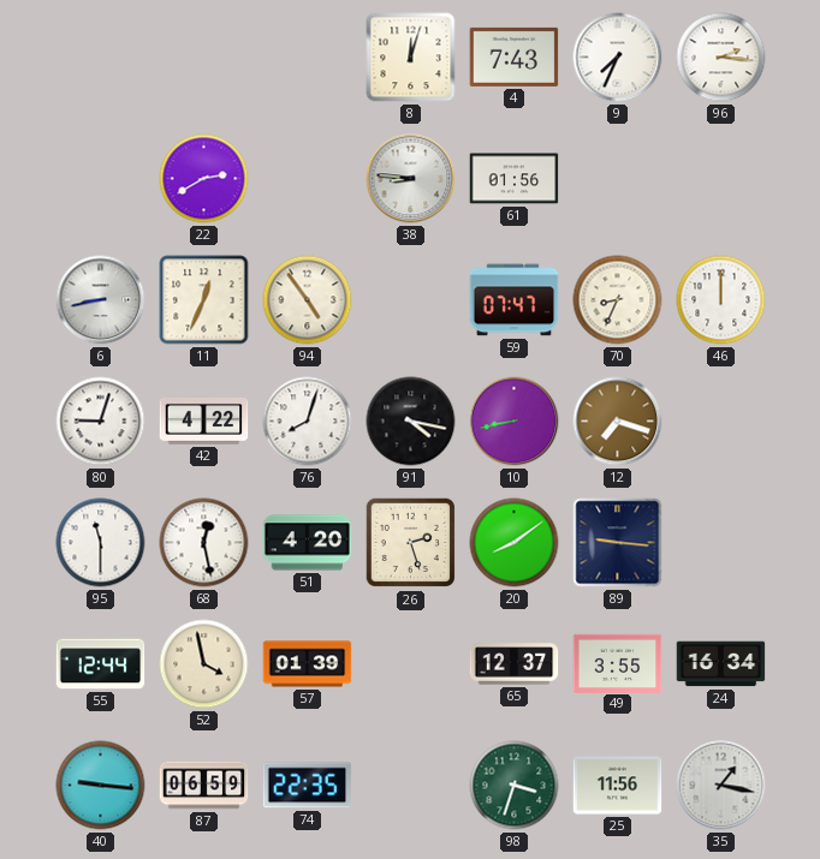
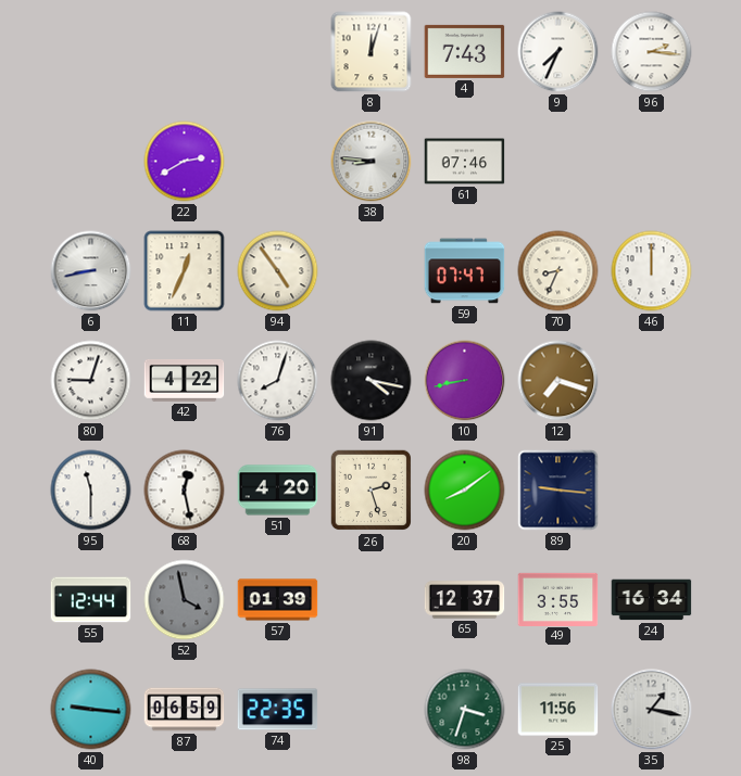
61: 01:56 -> 07:46 (465, 162)
52 dial: cream -> grey (185, 600)
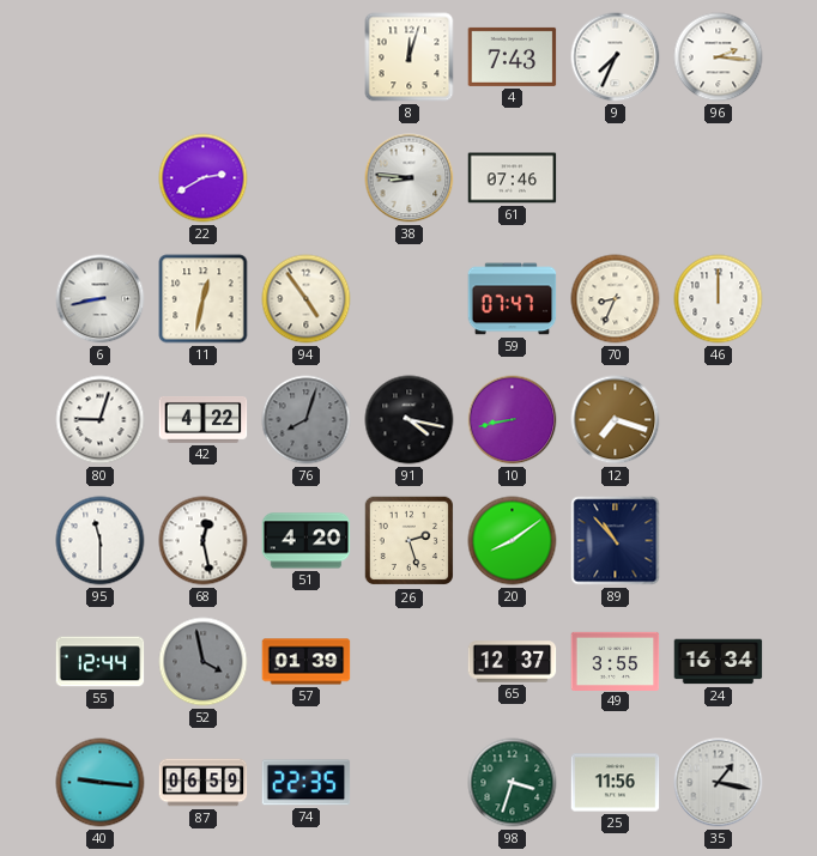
11: 12:34 -> 12:32 (204, 299)
76 dial: white -> grey (307, 420)
89: 9:16 -> 10:53 (616, 541)
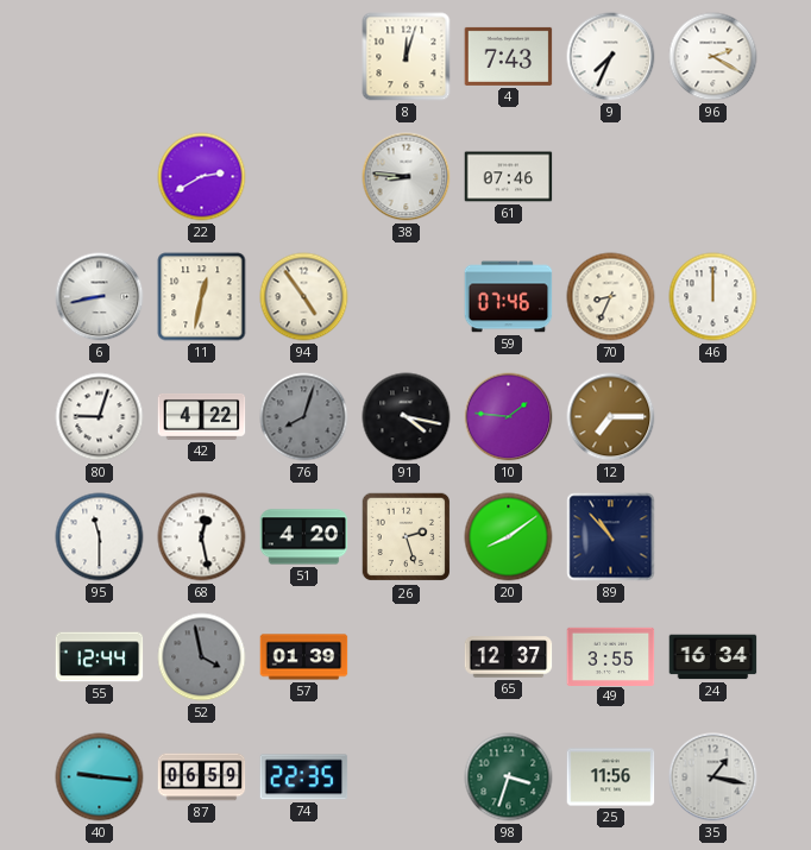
96: 2:16 -> 2:20 (713, 57)
59: 07:47 -> 07:46 (509, 297)
10: 8:43 -> 1:46 (509, 417)
12: 7:18 -> 7:15 (611, 417)
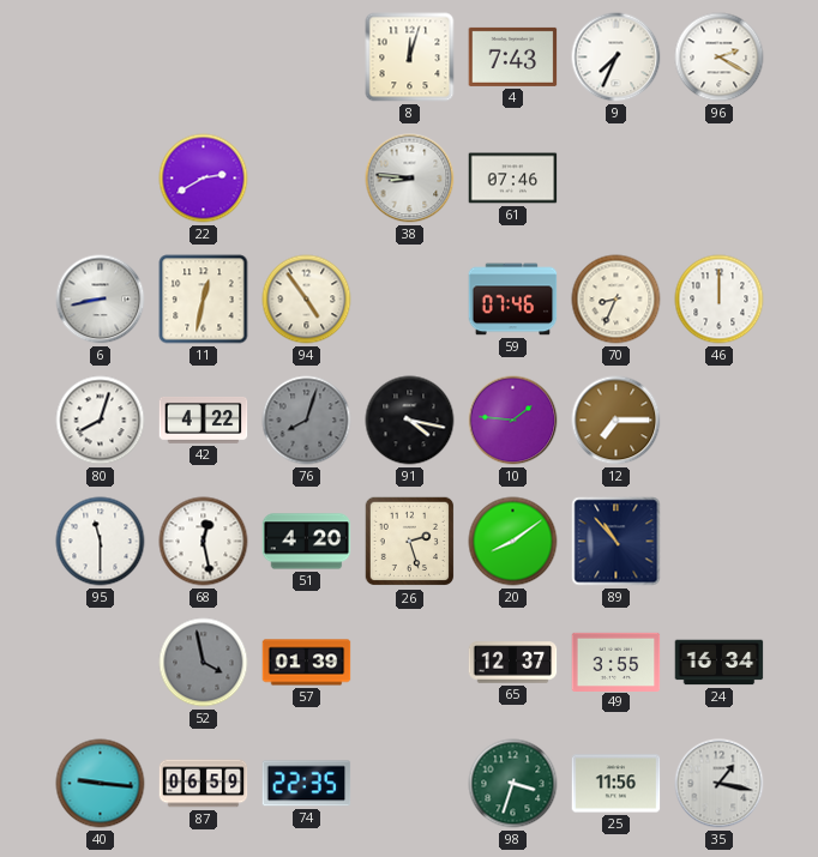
80: 9:03 -> 8:03 (101, 421)
55: 12:44 -> none (100, 657)
